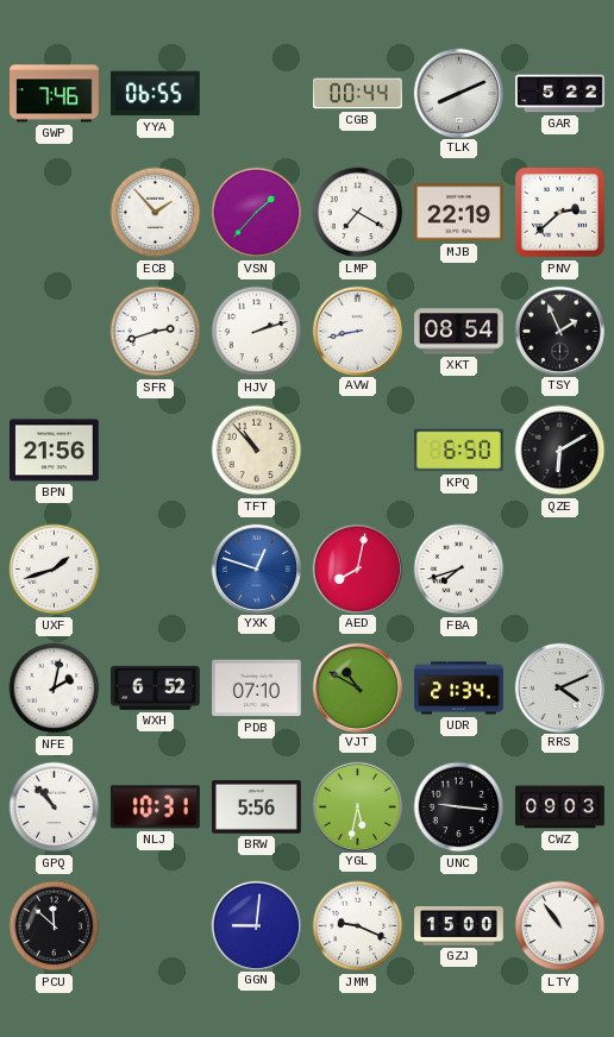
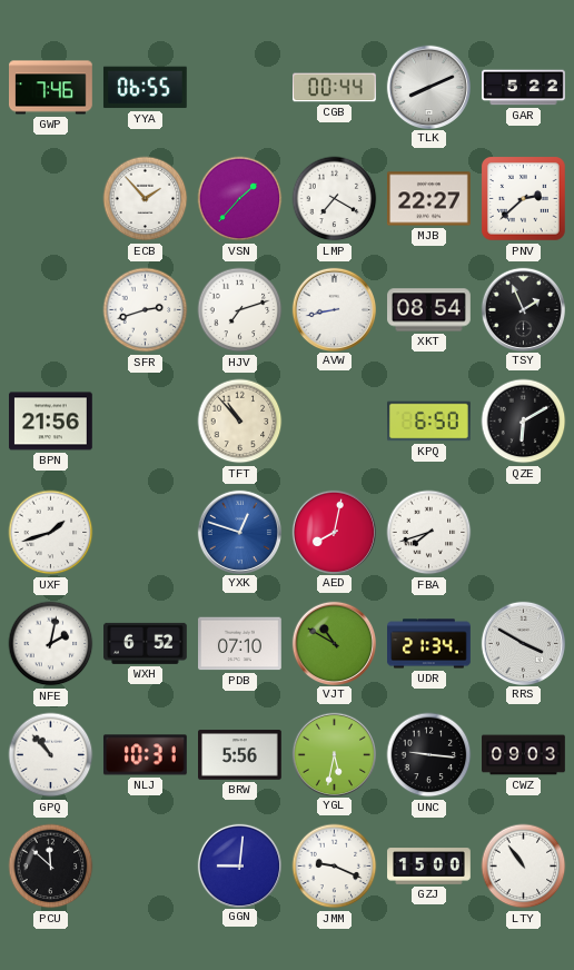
MJB: 22:19 -> 22:27 (429, 199)
HJV: 2:12 -> 7:12 (240, 310)
RRS: 4:11 -> 3:50 (523, 643)
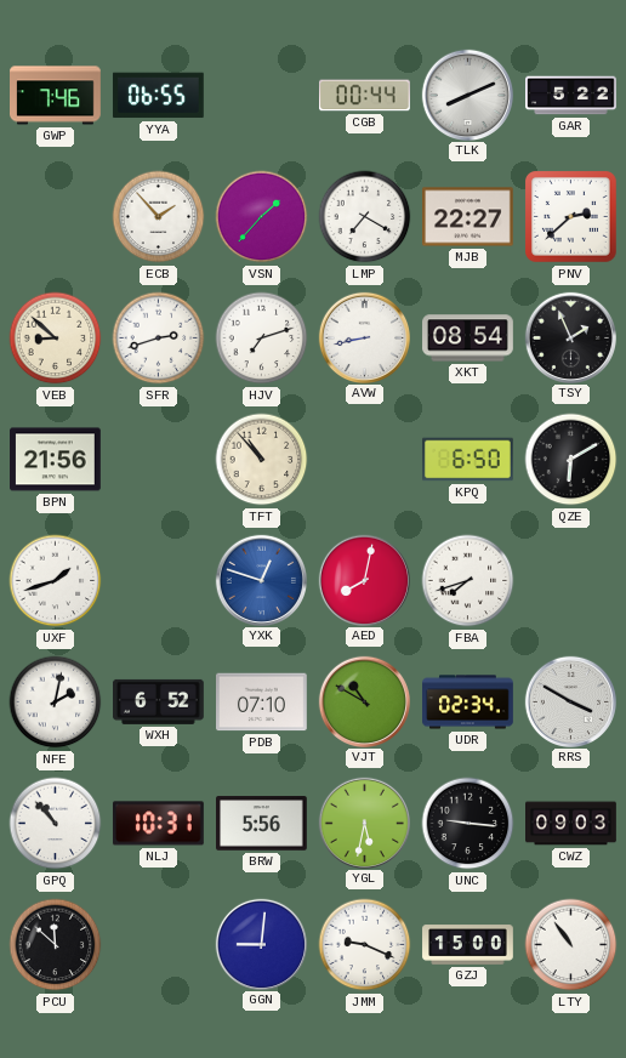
VEB: none -> 8:52 (56, 339)
UDR: 21:34 -> 02:34 (468, 703)
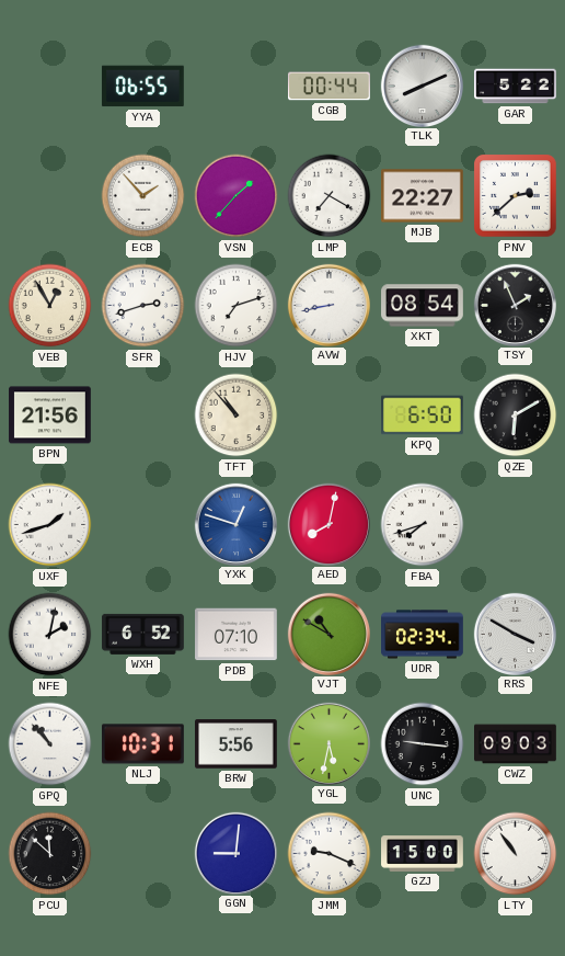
GWP: 7:46 -> none (56, 96)
VEB: 8:52 -> 12:55 (50, 306)
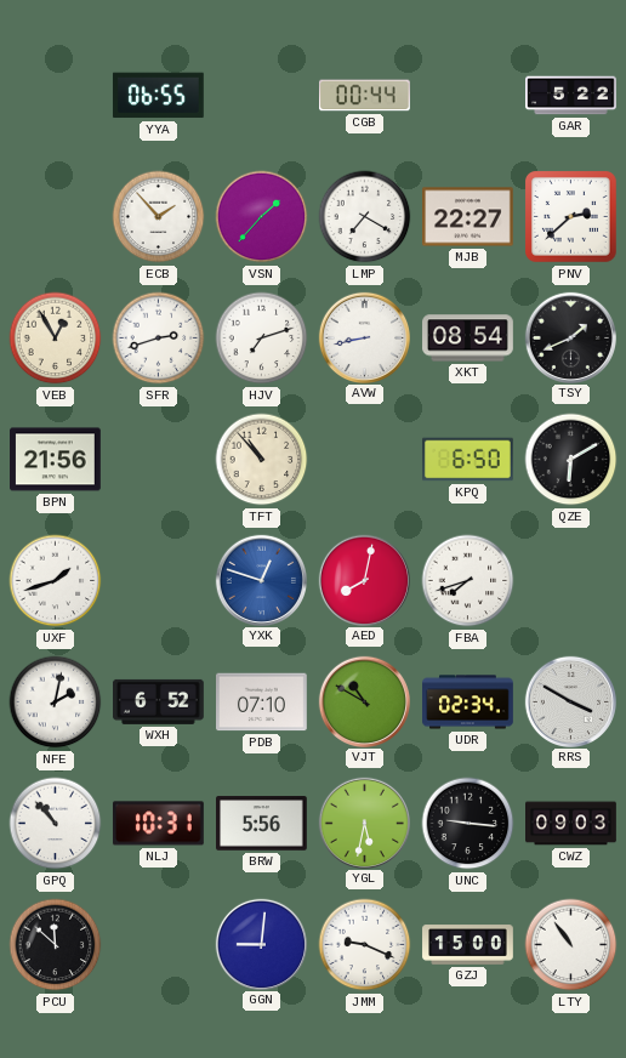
TLK: 8:11 -> none (422, 86)
TSY: 1:56 -> 1:41 (570, 337)
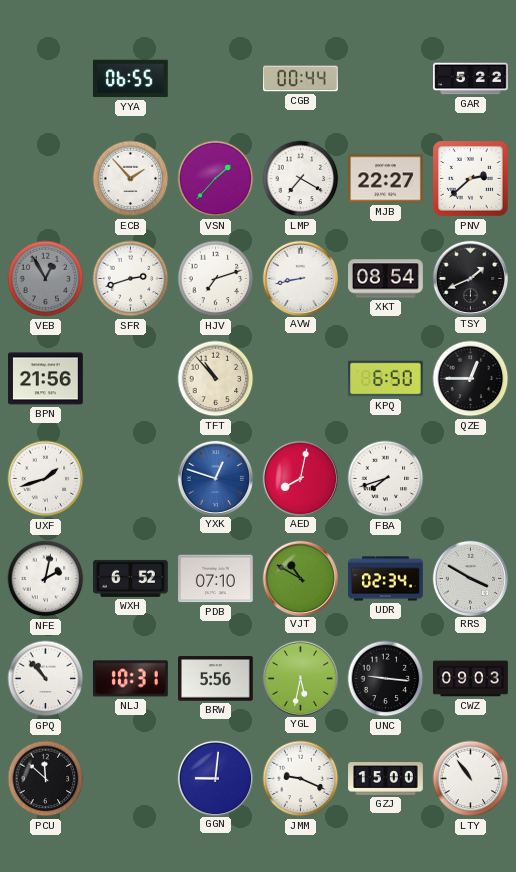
VEB dial: cream -> grey (46, 279)
QZE: 6:10 -> 12:45 (471, 379)
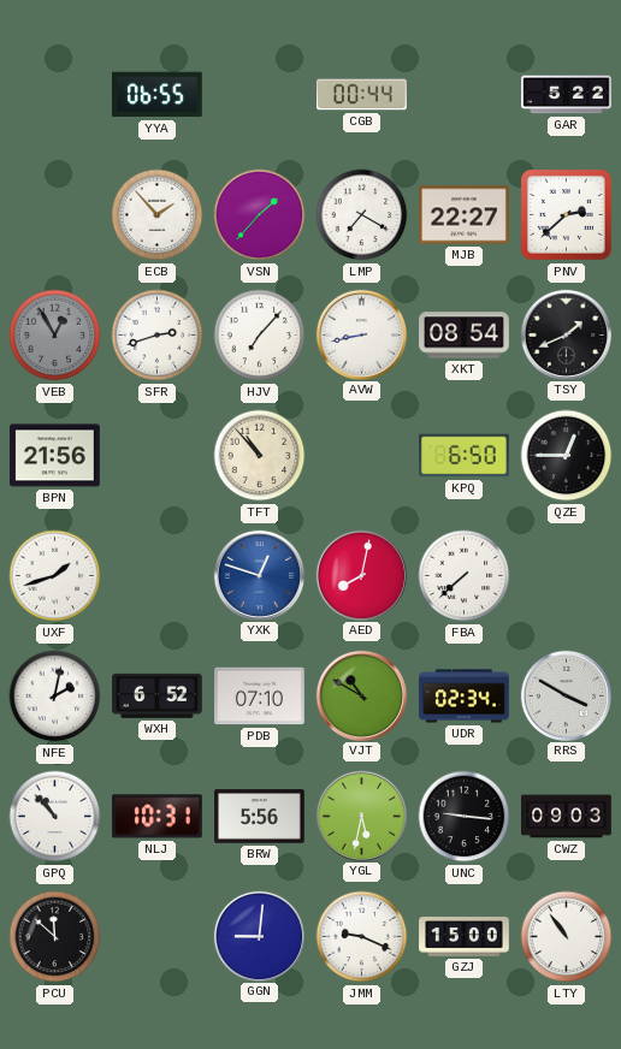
HJV: 7:12 -> 7:07 (260, 336)
FBA: 7:42 -> 7:38 (465, 576)
